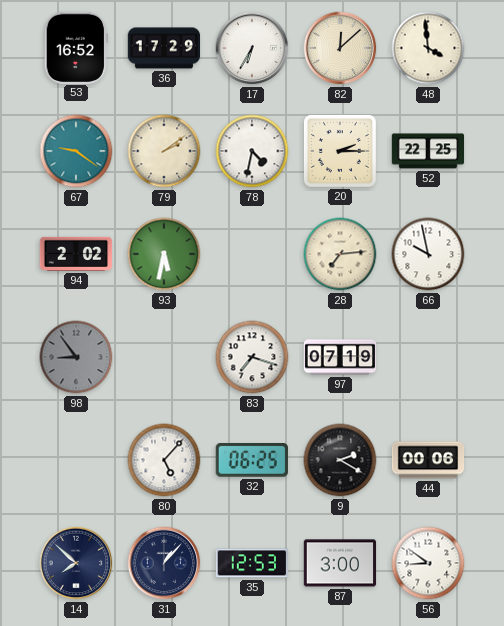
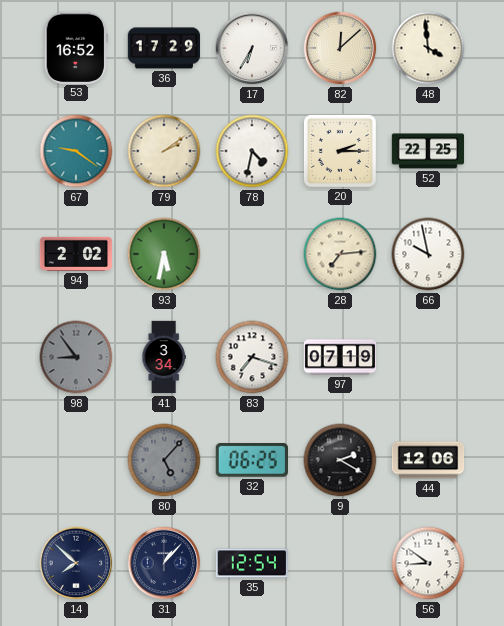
41: none -> 3:34 (164, 357)
80 dial: white -> grey (164, 460)
44: 00:06 -> 12:06 (428, 460)
35: 12:53 -> 12:54 (252, 563)
87: 3:00 -> none (340, 563)
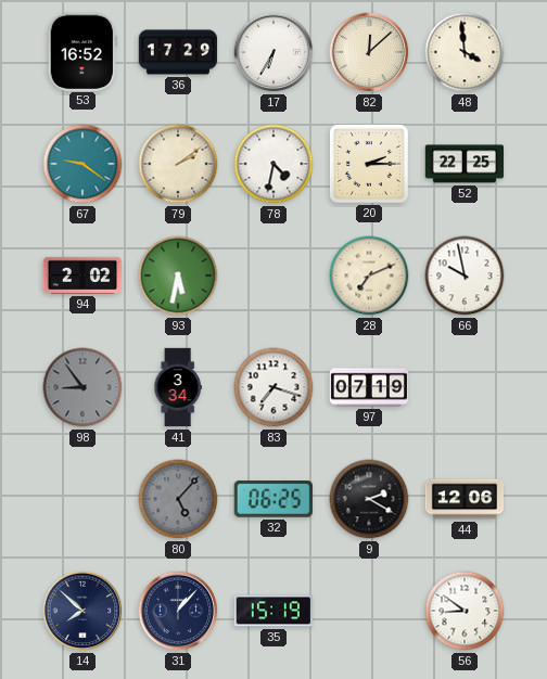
28: 7:14 -> 7:11 (369, 276)
35: 12:54 -> 15:19 (273, 611)
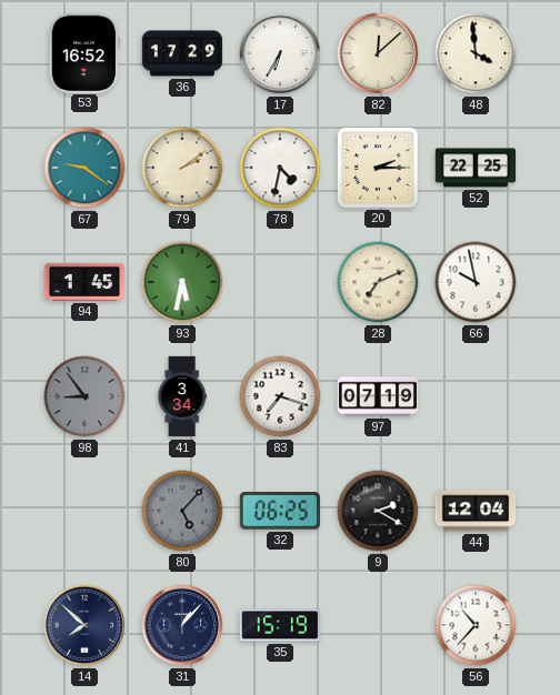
94: 2:02 -> 1:45 (84, 282)
44: 12:06 -> 12:04 (476, 511)
56: 8:51 -> 10:37 (476, 625)
